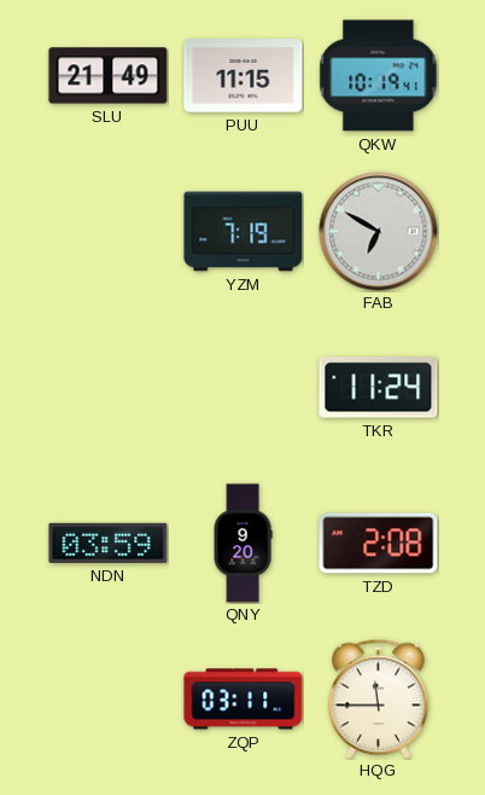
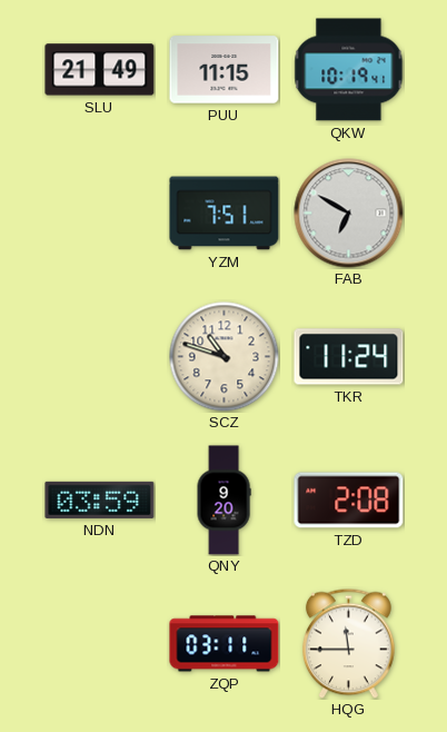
YZM: 7:19 -> 7:51 (225, 214)
SCZ: none -> 10:48 (225, 357)
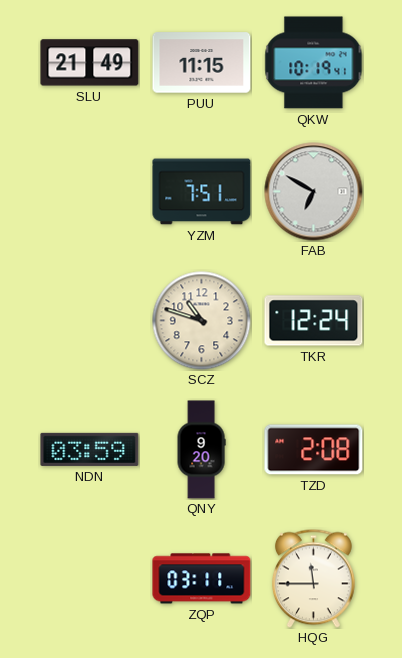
TKR: 11:24 -> 12:24 (314, 321)
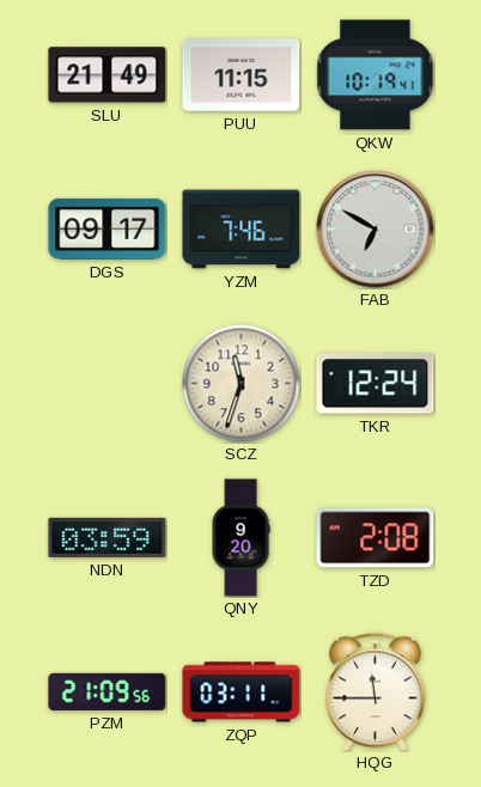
DGS: none -> 09:17 (108, 228)
YZM: 7:51 -> 7:46 (242, 230)
SCZ: 10:48 -> 11:33 (242, 384)
PZM: none -> 21:09 (108, 691)
